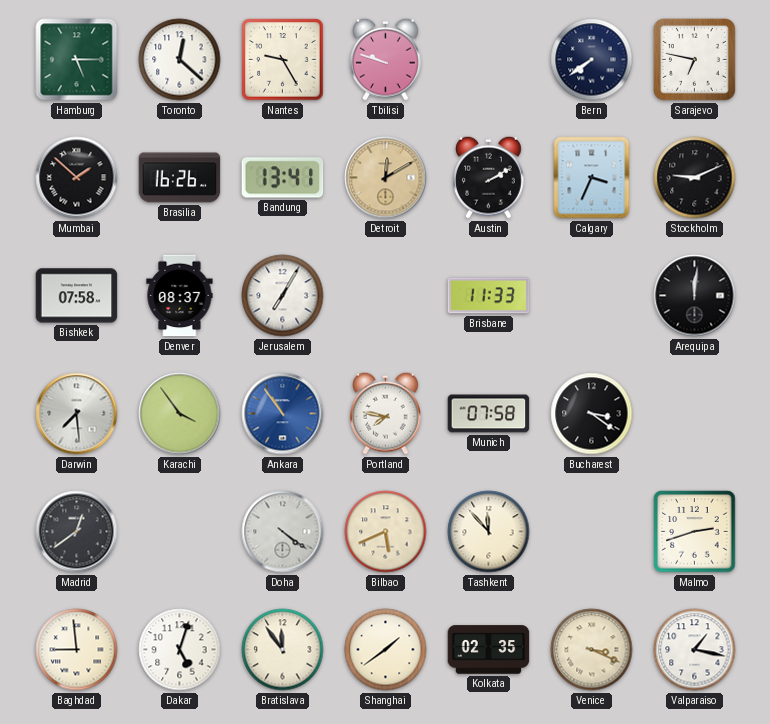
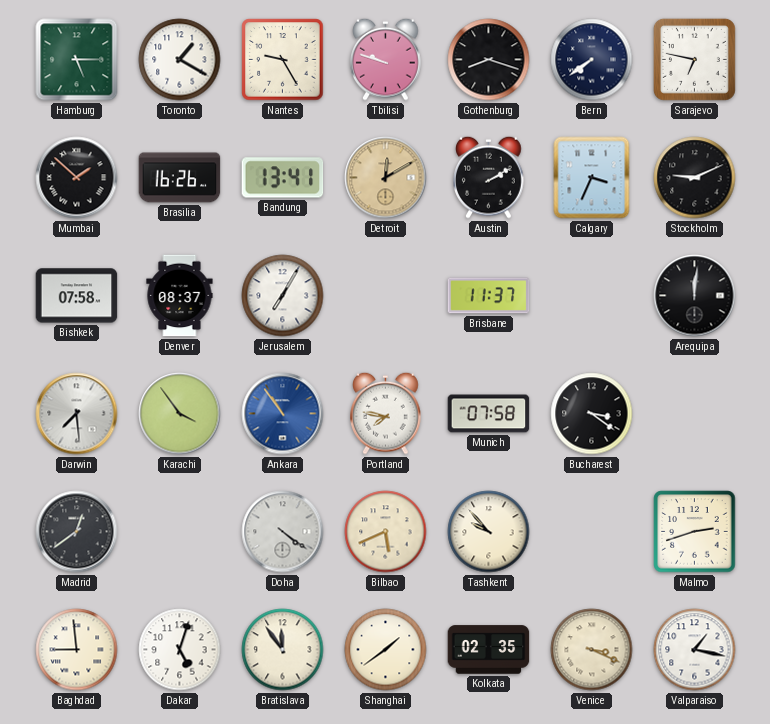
Toronto: 12:22 -> 1:20 (180, 60)
Gothenburg: none -> 8:18 (489, 60)
Brisbane: 11:33 -> 11:37 (489, 296)
Tashkent: 11:53 -> 9:53 (489, 532)
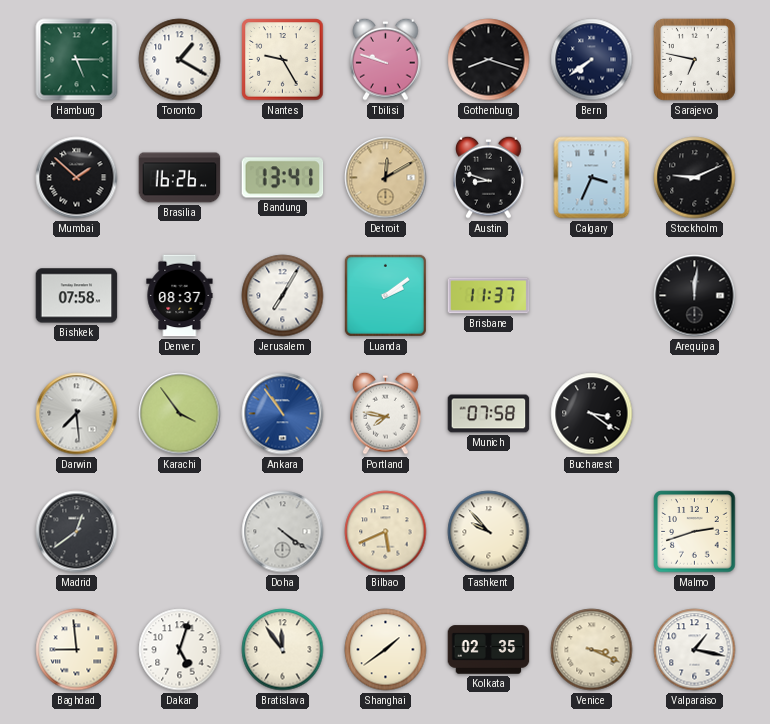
Austin: 2:10 -> 8:48 (489, 177)
Luanda: none -> 2:09 (385, 295)
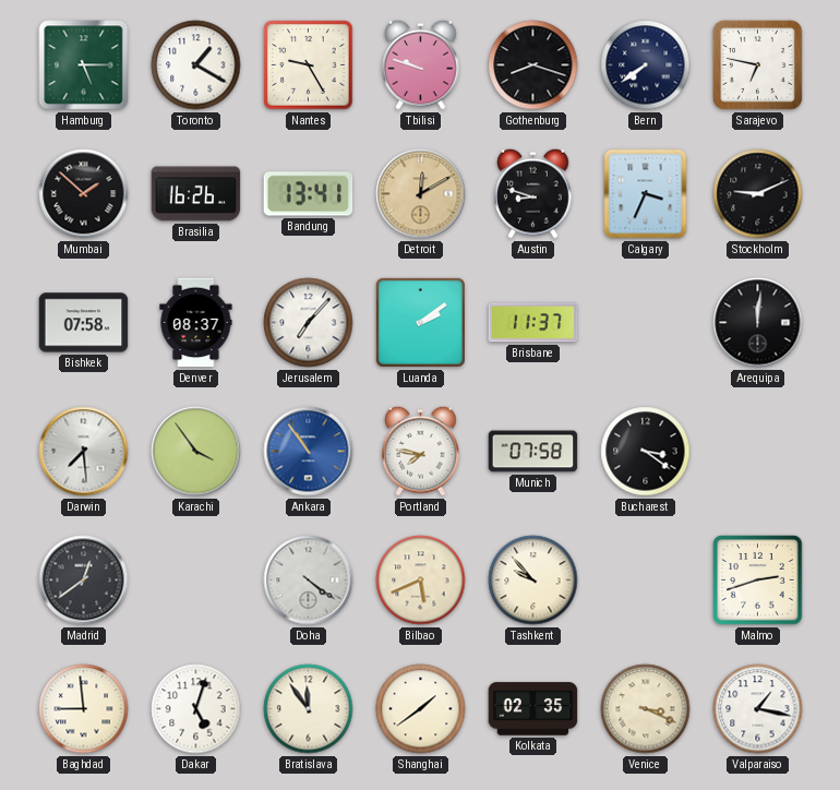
Jerusalem: 7:05 -> 7:07 (309, 323)
